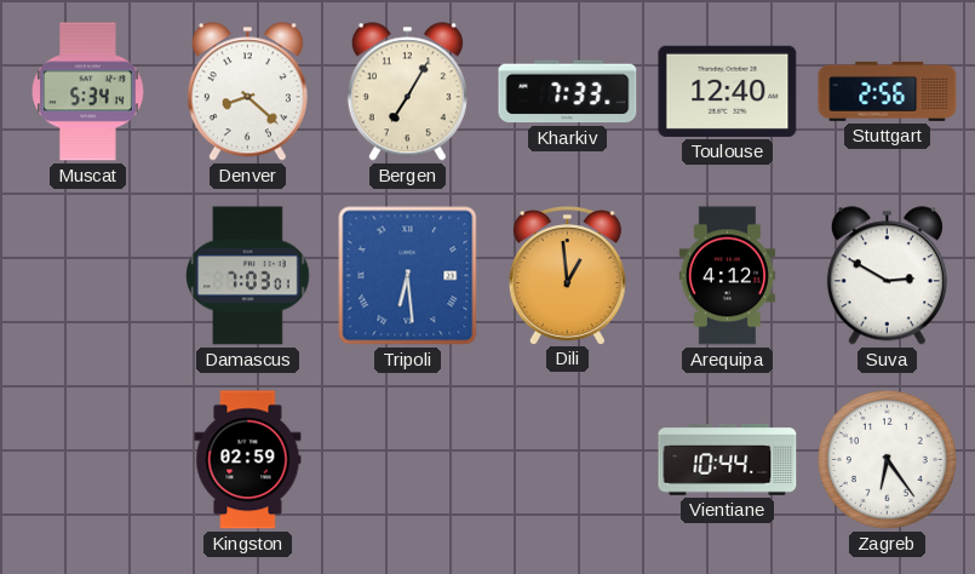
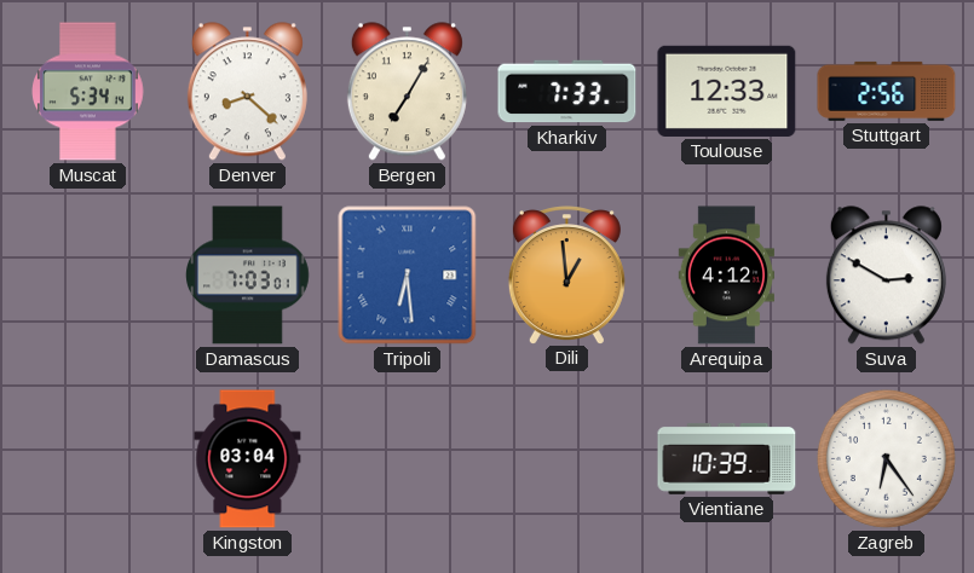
Toulouse: 12:40 -> 12:33 (727, 91)
Kingston: 02:59 -> 03:04 (248, 459)
Vientiane: 10:44 -> 10:39 (727, 458)
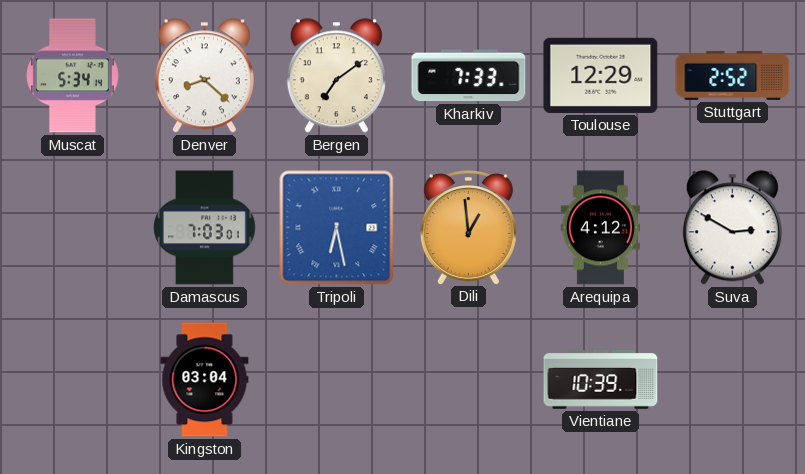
Bergen: 7:05 -> 7:09 (336, 76)
Toulouse: 12:33 -> 12:29 (601, 75)
Stuttgart: 2:56 -> 2:52 (733, 75)
Tripoli: 6:29 -> 6:28 (337, 228)
Zagreb: 6:24 -> none (886, 458)
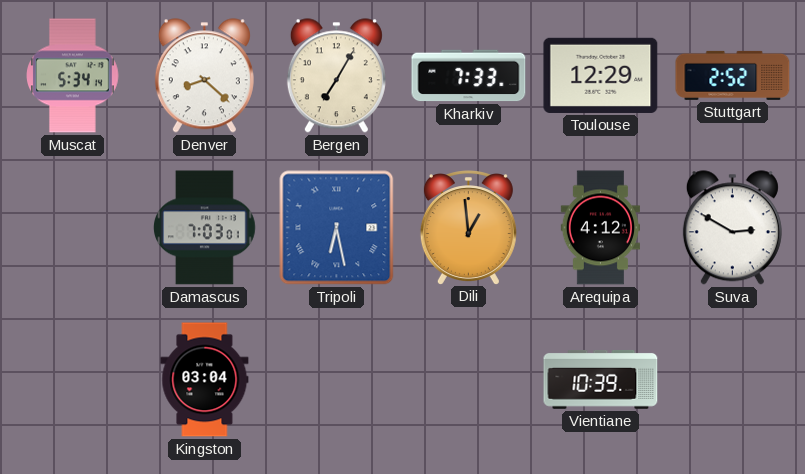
Bergen: 7:09 -> 7:05 (336, 76)
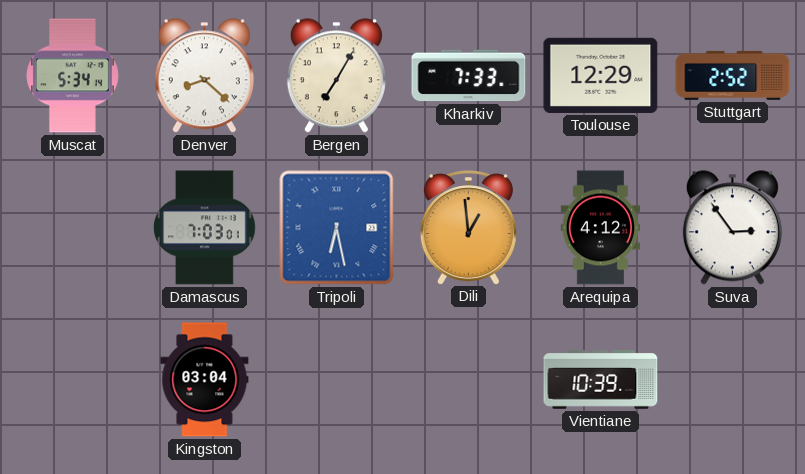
Suva: 2:50 -> 2:54 (732, 228)
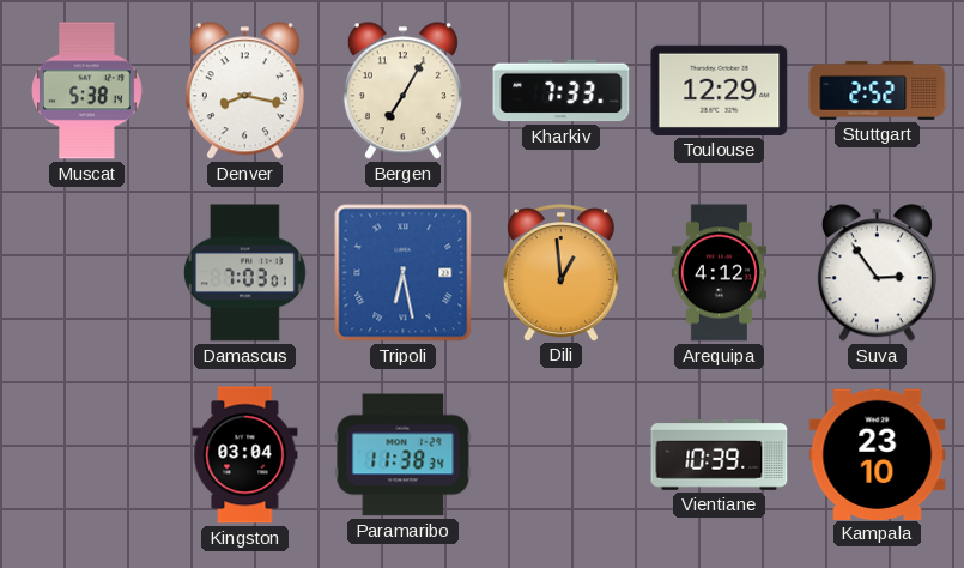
Muscat: 5:34 -> 5:38 (87, 91)
Denver: 8:22 -> 8:17 (244, 91)
Paramaribo: none -> 11:38 (404, 455)
Kampala: none -> 23:10 (878, 454)
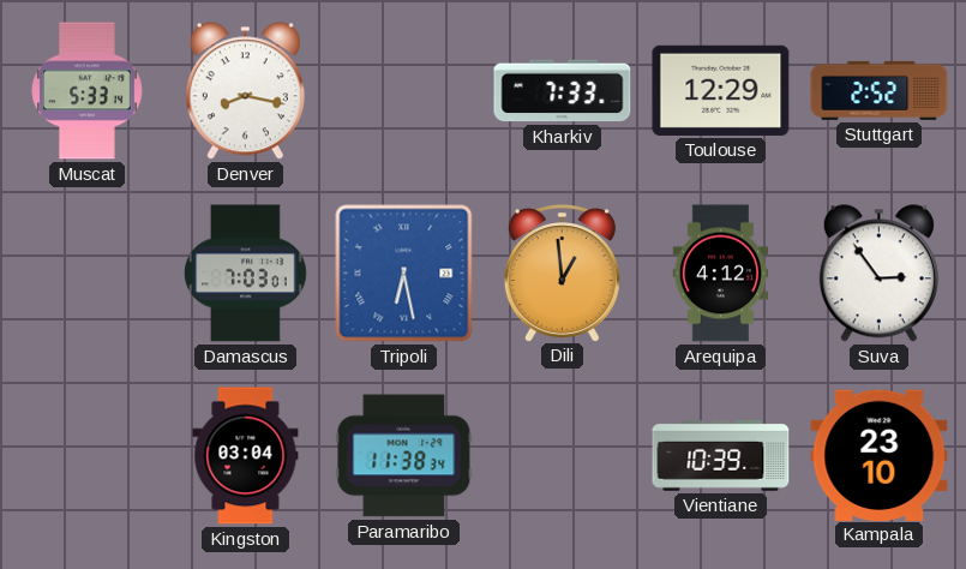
Muscat: 5:38 -> 5:33 (88, 91)
Bergen: 7:05 -> none (402, 91)
